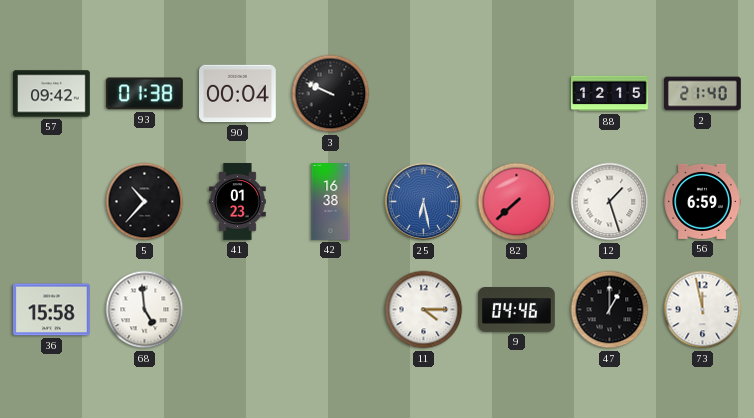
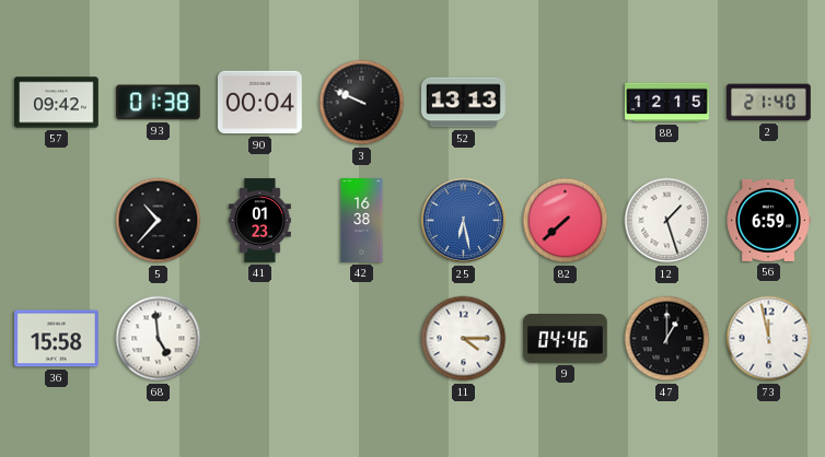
52: none -> 13:13 (464, 103)
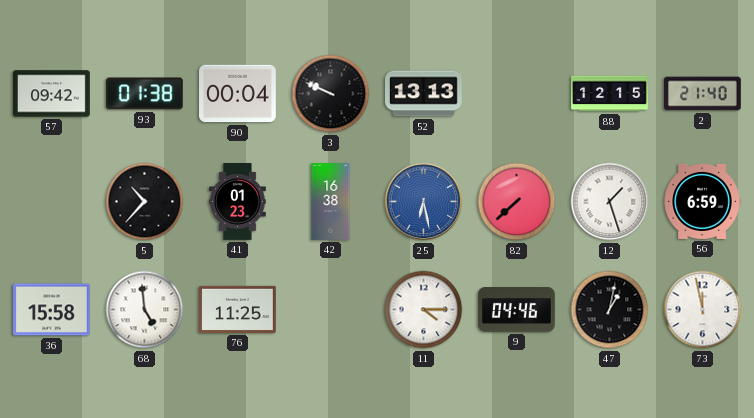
76: none -> 11:25 (238, 309)
47: 1:00 -> 1:02 (610, 310)
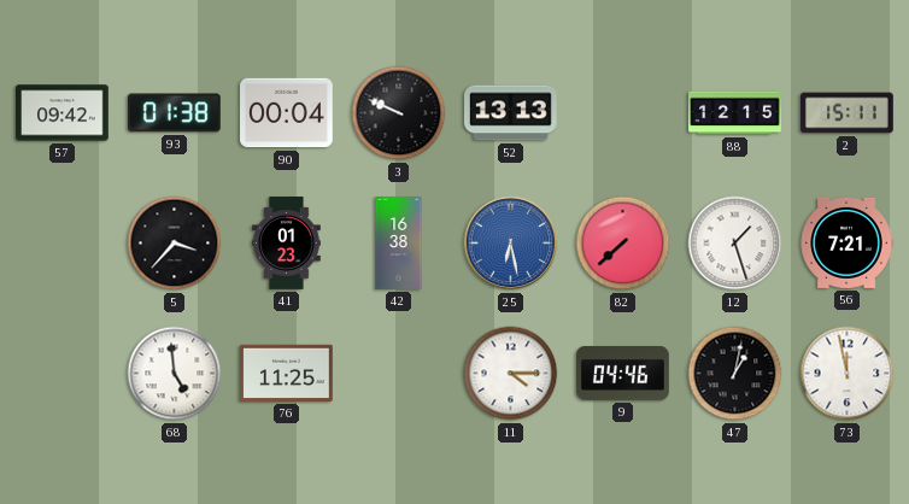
2: 21:40 -> 15:11 (848, 113)
5: 10:37 -> 3:37 (175, 244)
56: 6:59 -> 7:21 (846, 242)
36: 15:58 -> none (52, 310)
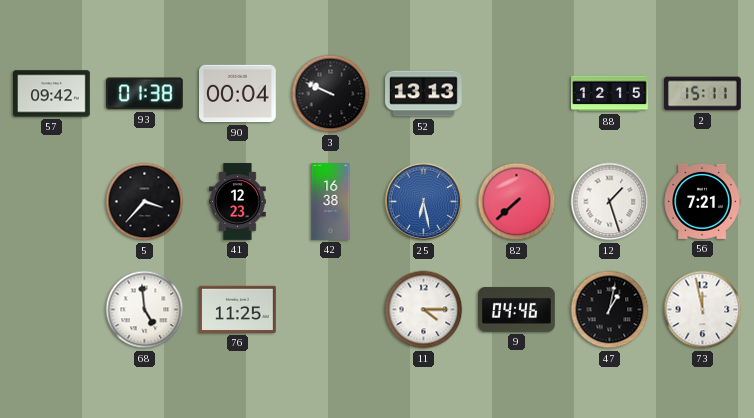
41: 01:23 -> 12:23 (238, 202)
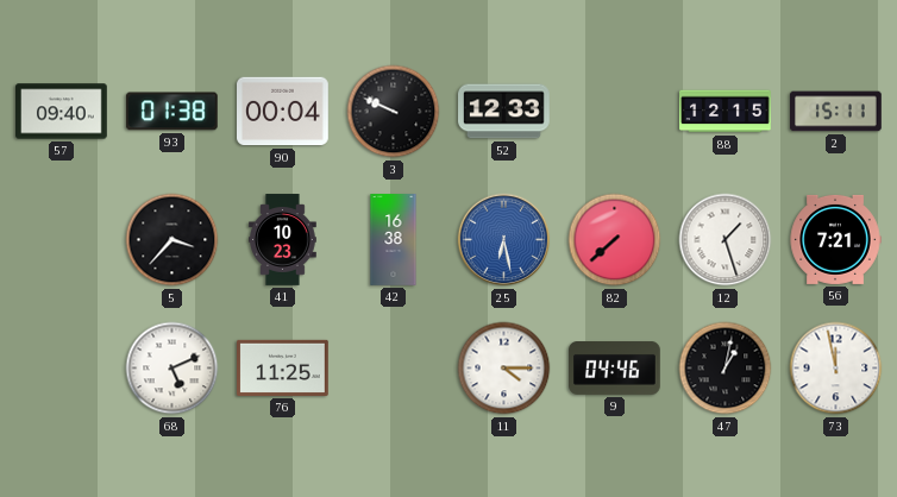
57: 09:42 -> 09:40 (62, 112)
52: 13:13 -> 12:33 (504, 112)
41: 12:23 -> 10:23 (283, 240)
68: 4:59 -> 5:11 (172, 369)
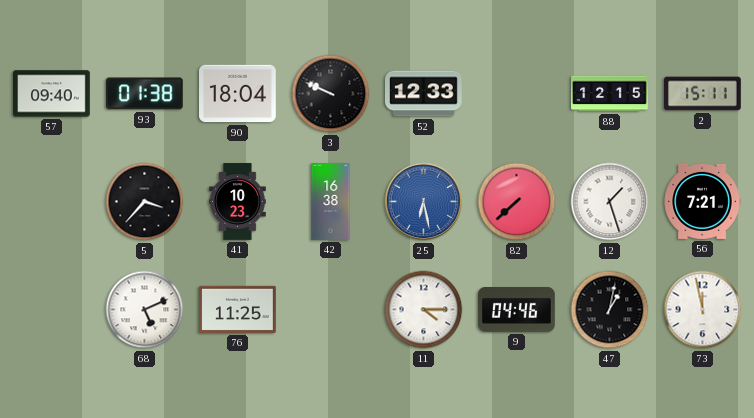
90: 00:04 -> 18:04 (238, 94)
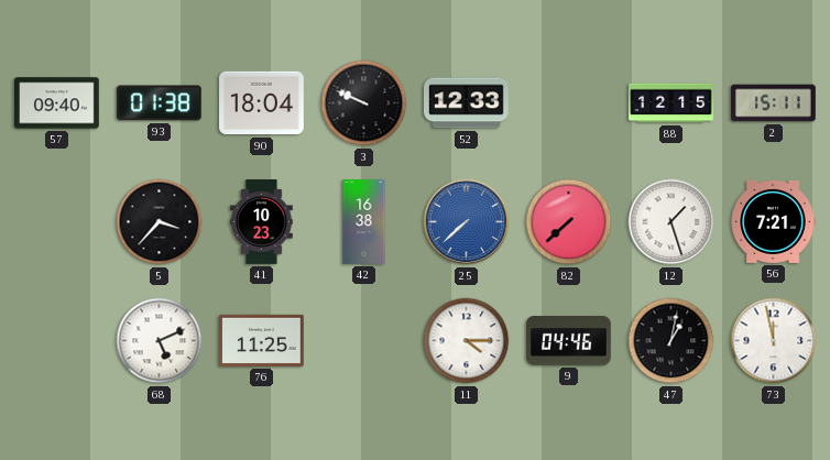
25: 6:28 -> 7:38 (467, 222)
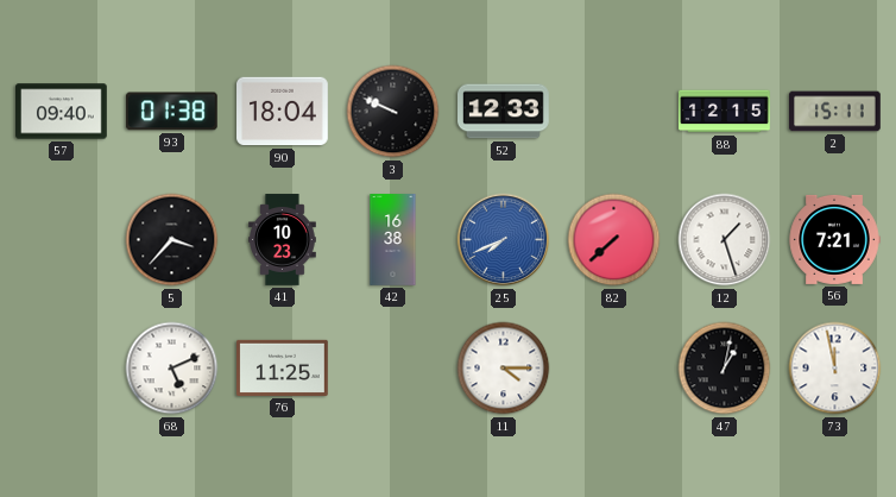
25: 7:38 -> 7:41 (504, 240)
9: 04:46 -> none (569, 341)
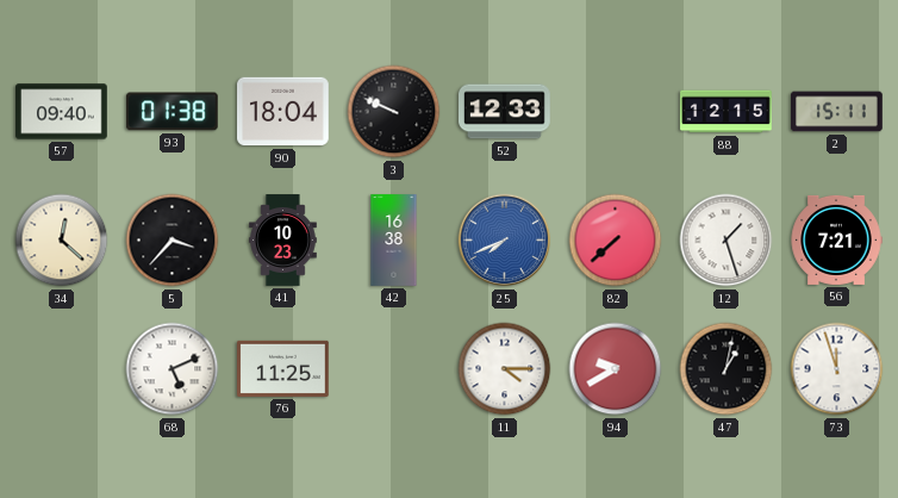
34: none -> 12:22 (62, 241)
94: none -> 9:40 (616, 369)
73: 11:58 -> 11:57 (837, 369)
